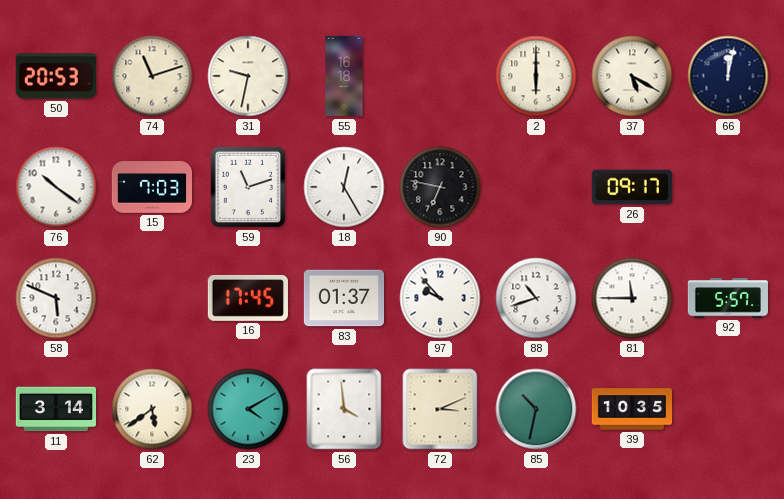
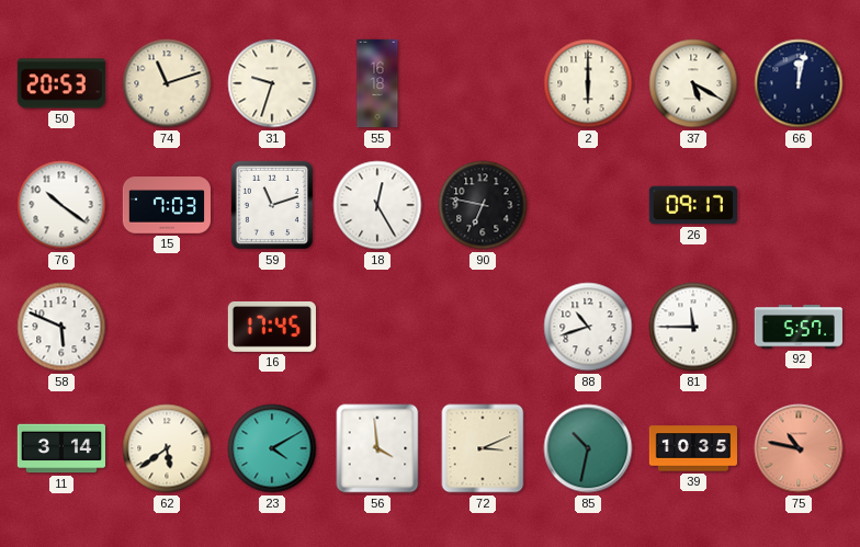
31: 9:32 -> 9:33 (272, 83)
83: 01:37 -> none (343, 298)
97: 9:53 -> none (440, 298)
75: none -> 10:47 (799, 448)
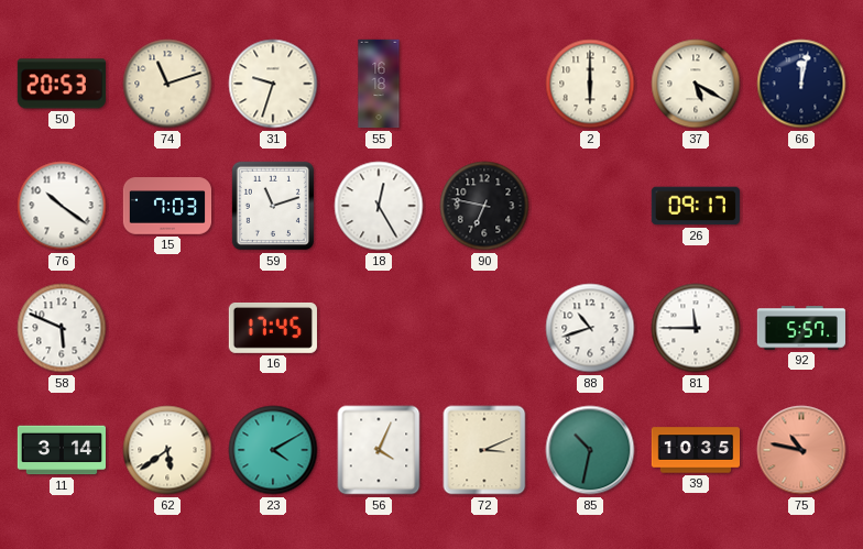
56: 3:59 -> 4:04 (379, 450)
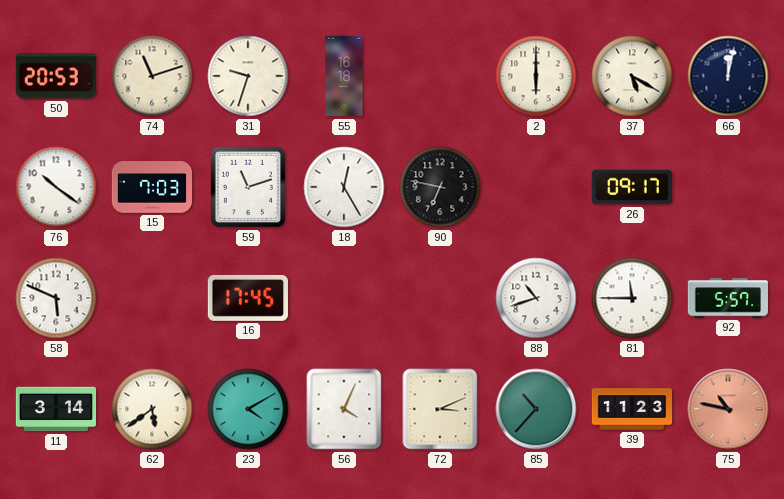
85: 10:32 -> 10:37 (536, 409)
39: 10:35 -> 11:23 (631, 409)
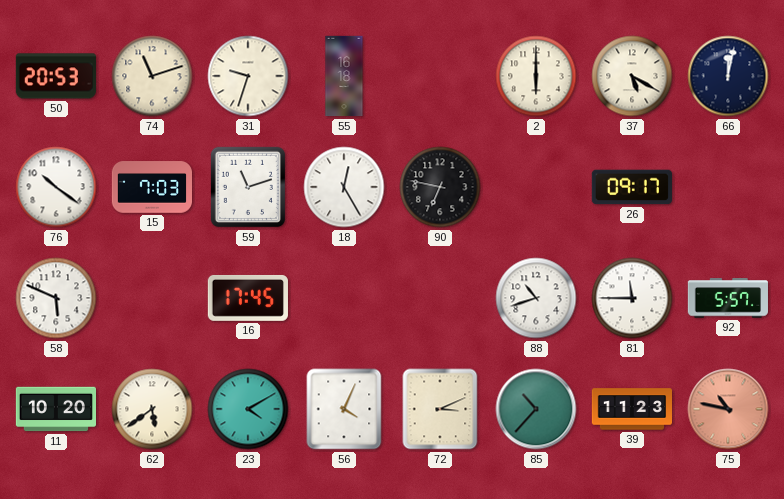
11: 3:14 -> 10:20 (55, 409)
